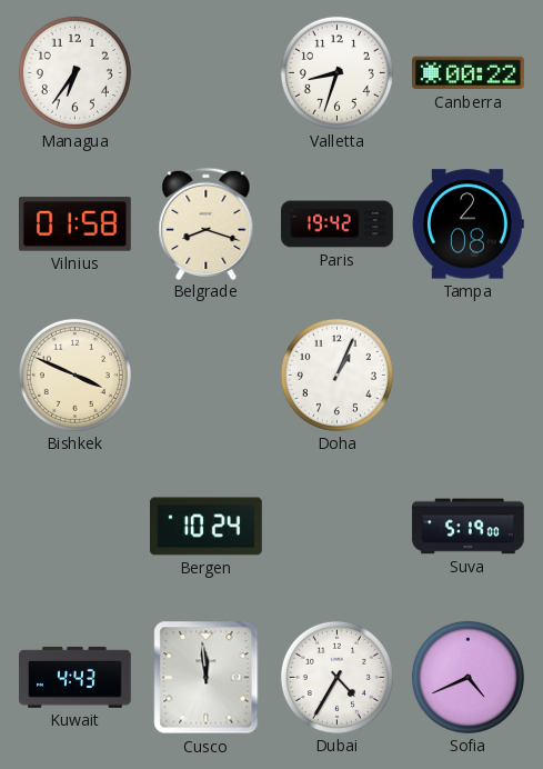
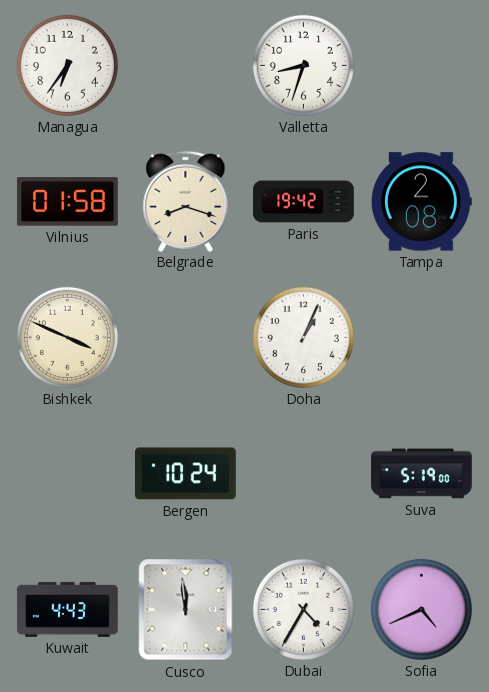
Canberra: 00:22 -> none (469, 73)
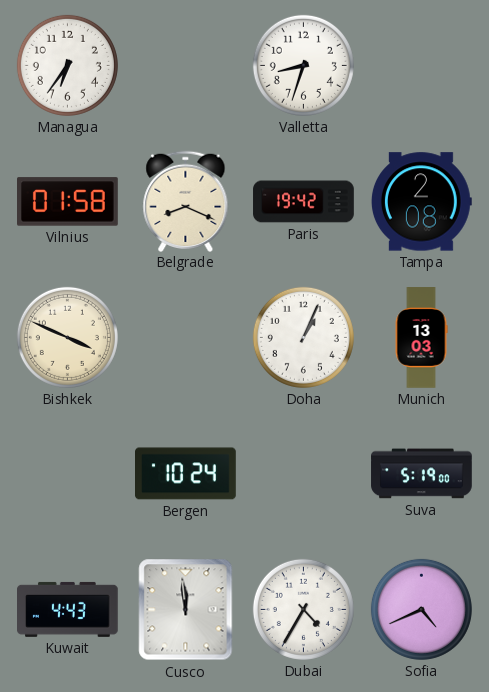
Belgrade: 8:18 -> 8:19 (186, 201)
Munich: none -> 13:03 (421, 338)
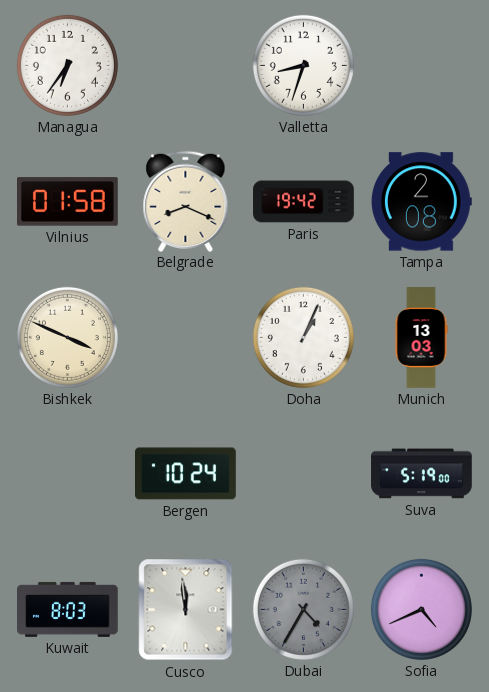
Kuwait: 4:43 -> 8:03 (68, 609)
Dubai dial: white -> grey (303, 609)
